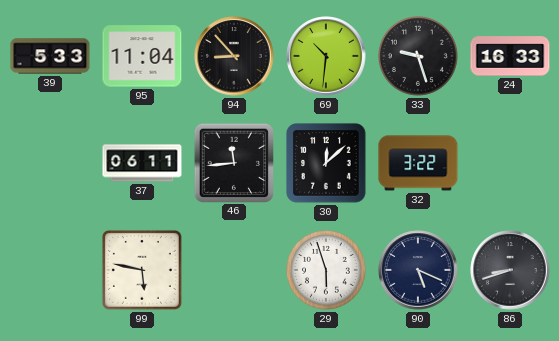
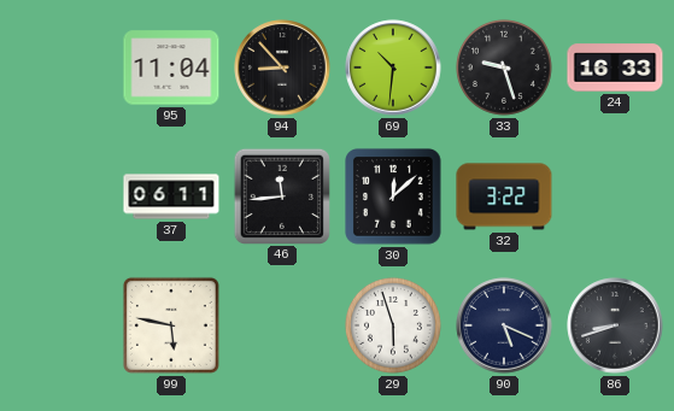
39: 5:33 -> none (50, 56)
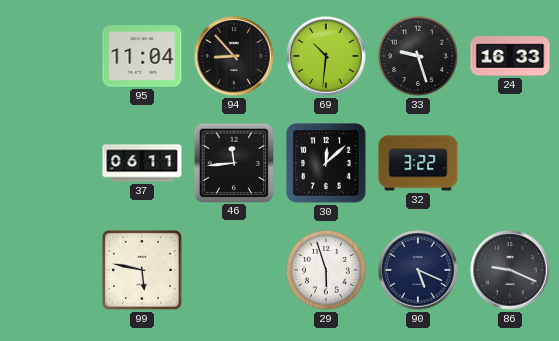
86: 8:42 -> 9:19 (510, 270)
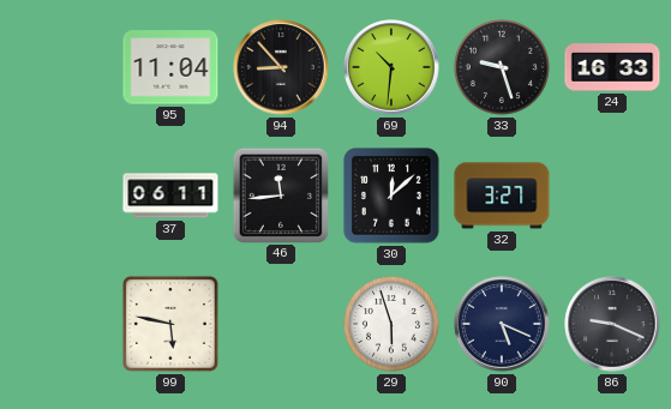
32: 3:22 -> 3:27 (502, 196)
